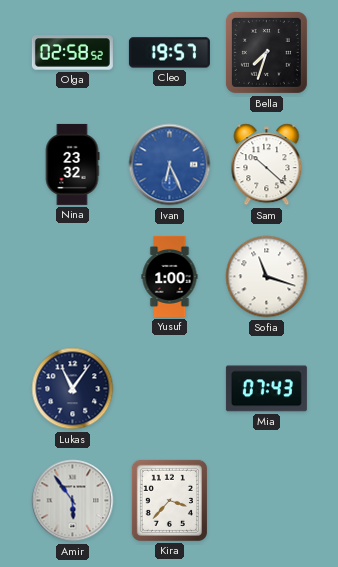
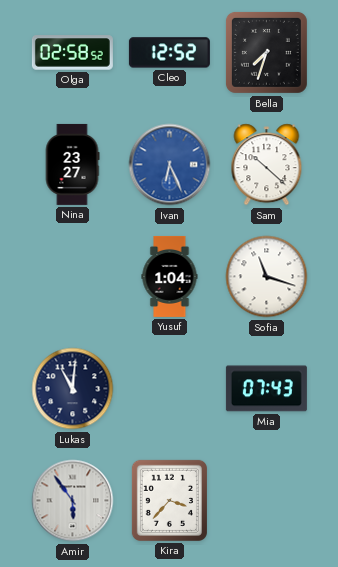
Cleo: 19:57 -> 12:52 (169, 53)
Nina: 23:32 -> 23:27 (72, 164)
Yusuf: 1:00 -> 1:04 (170, 276)
Lukas: 11:06 -> 11:01 (73, 389)
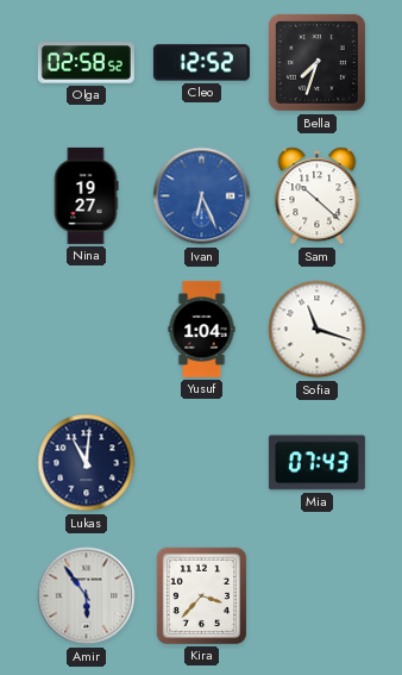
Nina: 23:27 -> 19:27 (86, 195)
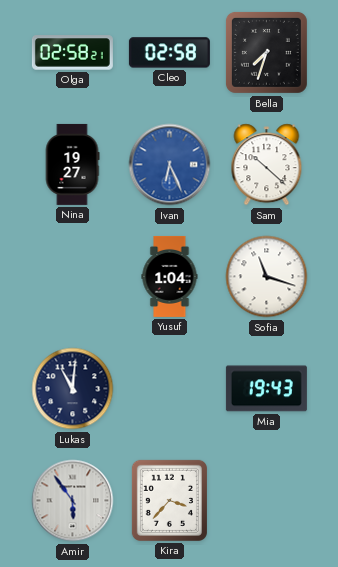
Olga: 02:58:52 -> 02:58:21 (72, 53)
Cleo: 12:52 -> 02:58 (169, 53)
Mia: 07:43 -> 19:43 (266, 389)
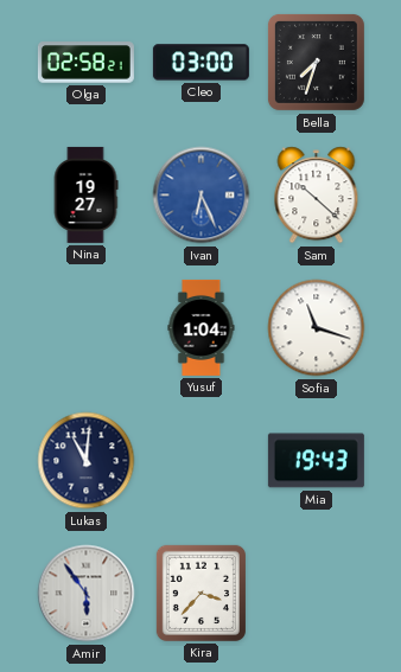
Cleo: 02:58 -> 03:00 (200, 63)
